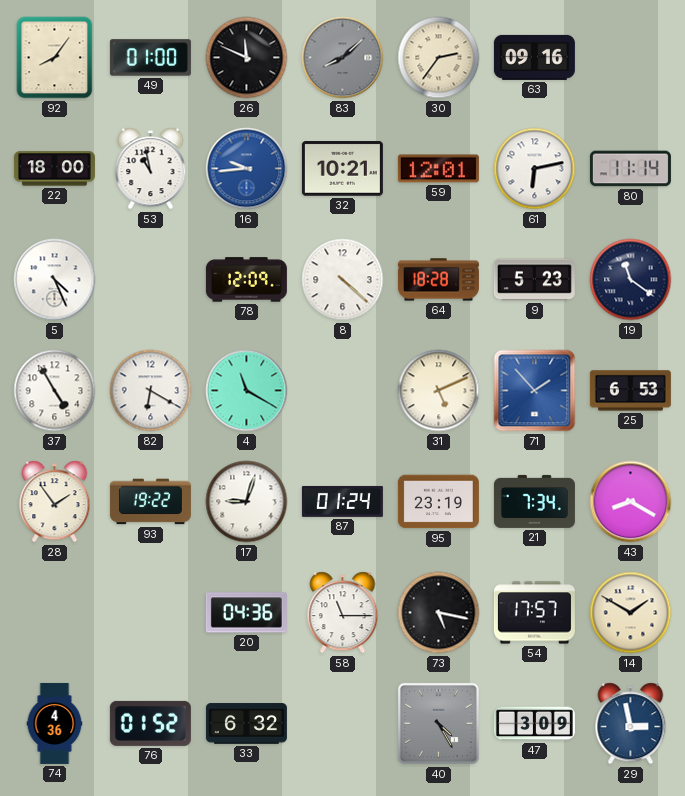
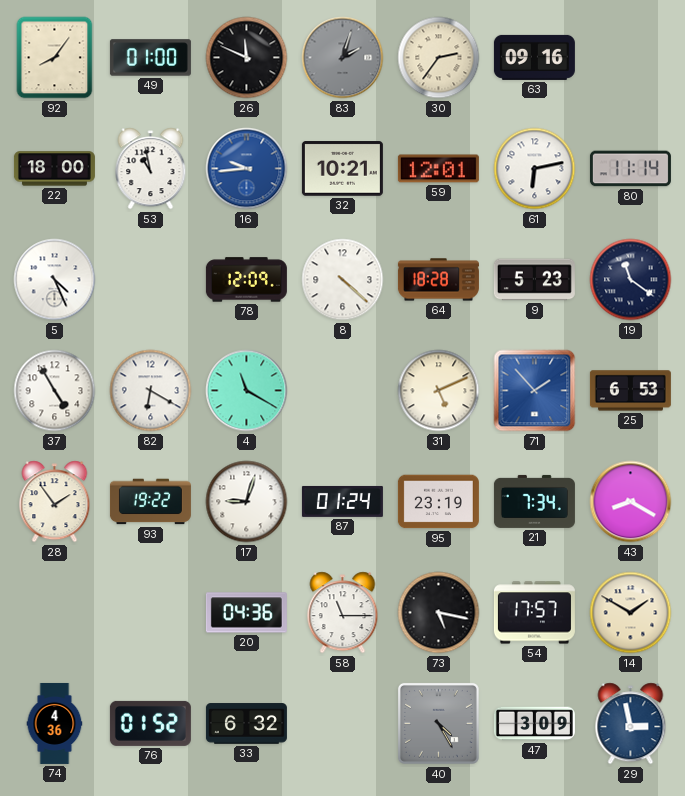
83: 8:08 -> 2:03 (343, 58)
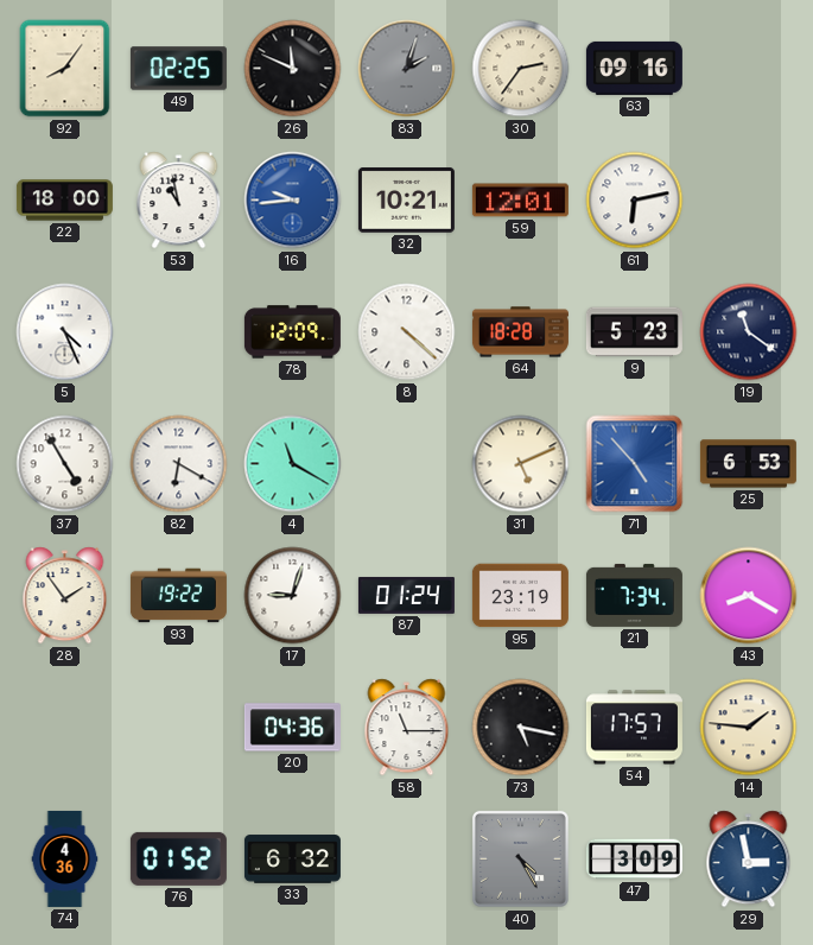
49: 01:00 -> 02:25 (178, 69)
80: 11:14 -> none (630, 169)
71: 1:53 -> 4:53 (635, 464)
14: 1:50 -> 1:46 (749, 728)
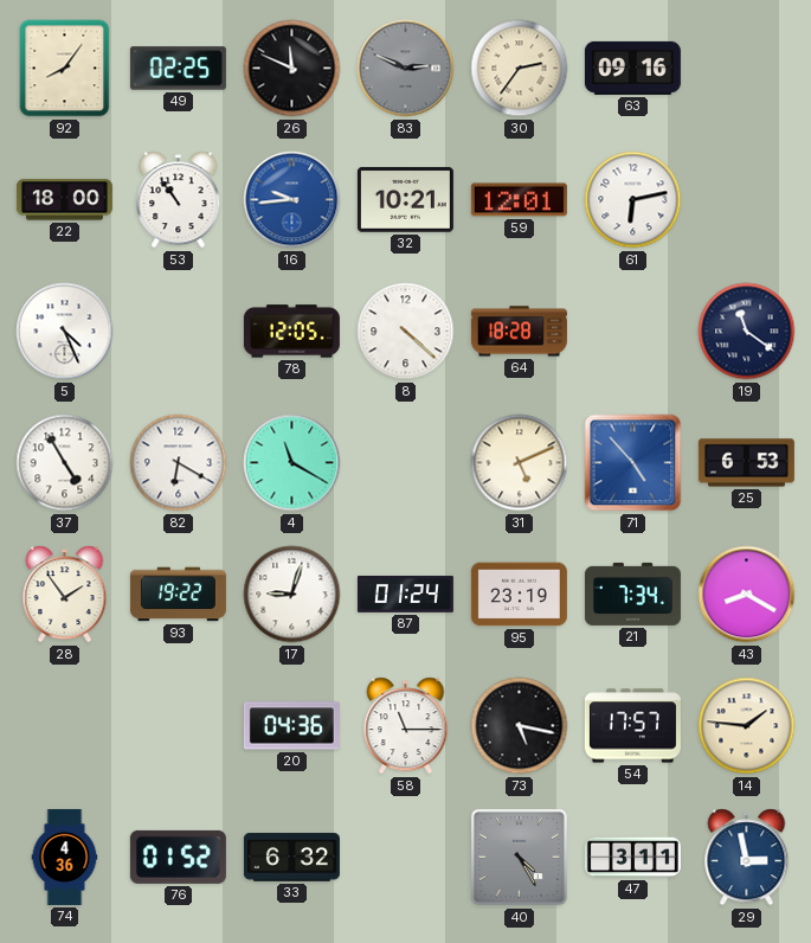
83: 2:03 -> 2:49 (406, 69)
53: 10:58 -> 10:54 (179, 200)
78: 12:09 -> 12:05 (291, 332)
9: 5:23 -> none (634, 332)
47: 3:09 -> 3:11 (632, 858)
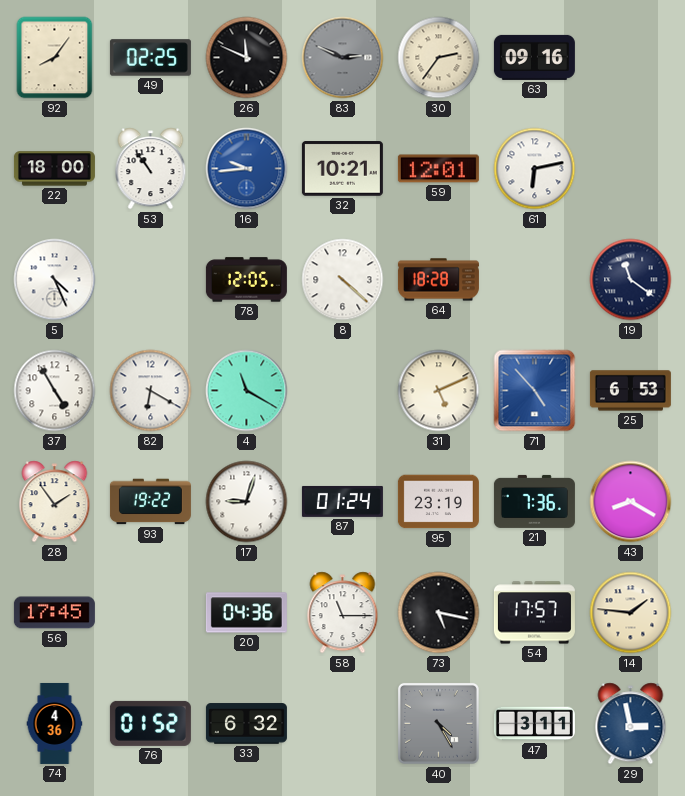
21: 7:34 -> 7:36 (534, 501)
56: none -> 17:45 (54, 613)
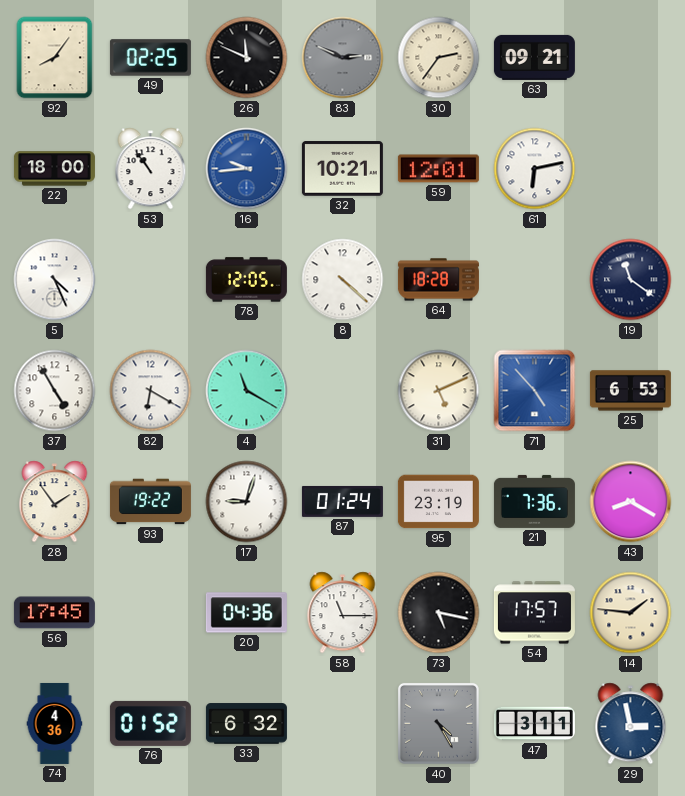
63: 09:16 -> 09:21 (534, 57)
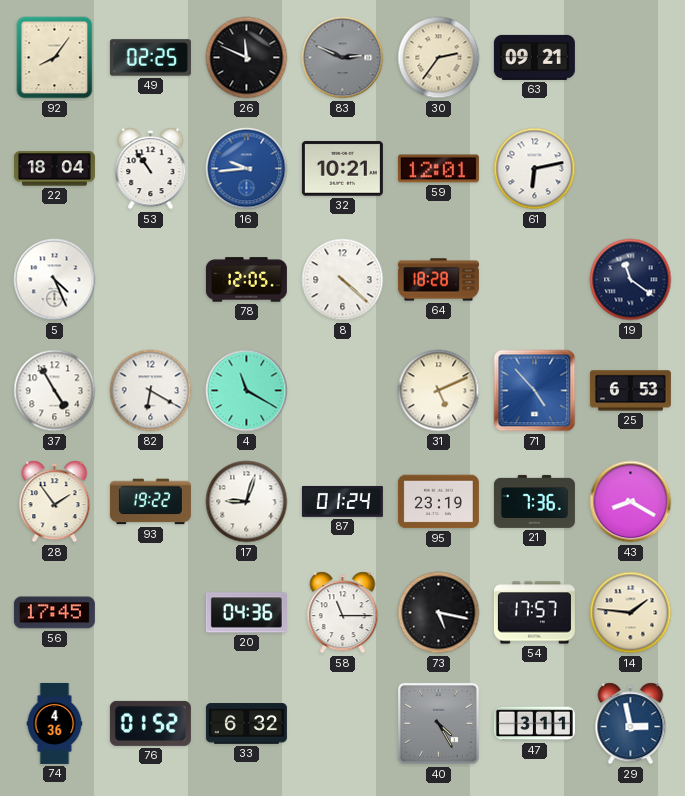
22: 18:00 -> 18:04 (54, 169)
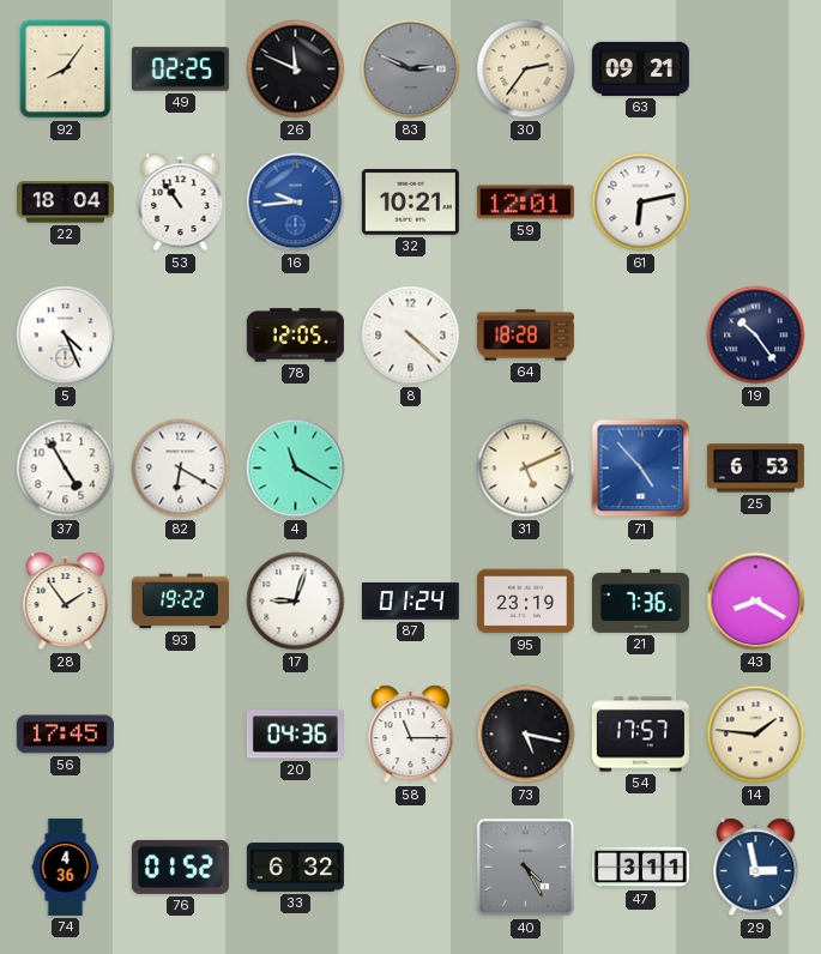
19: 11:21 -> 10:24 (756, 336)
